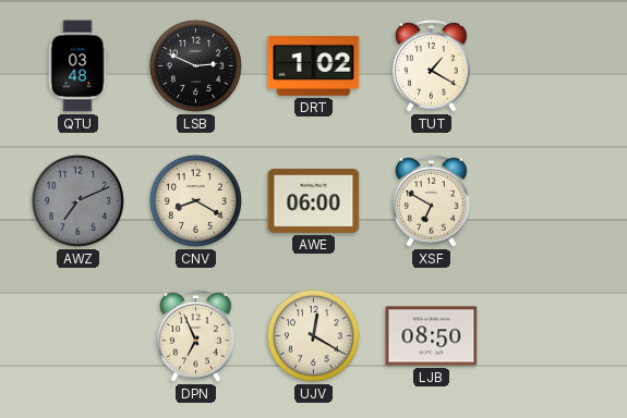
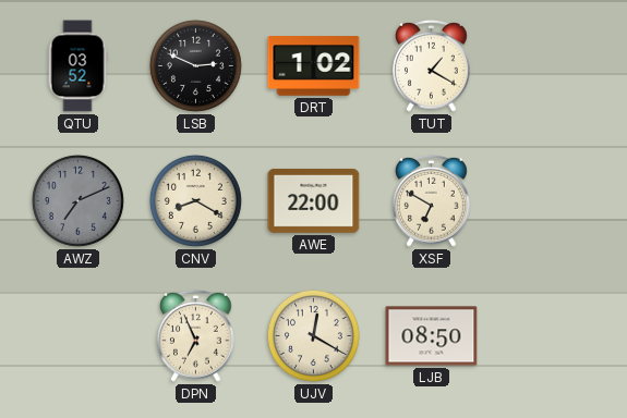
QTU: 03:48 -> 03:52 (77, 66)
AWE: 06:00 -> 22:00 (314, 200)
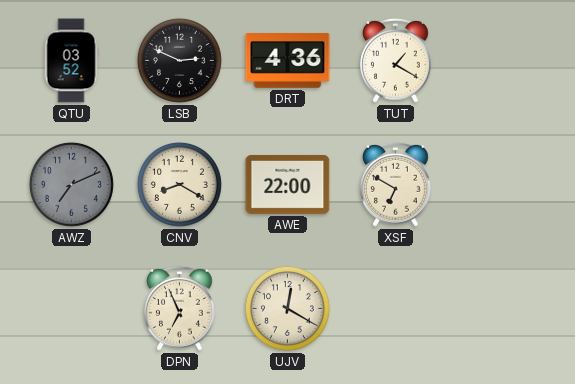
DRT: 1:02 -> 4:36 (288, 61)
LJB: 08:50 -> none (432, 336)
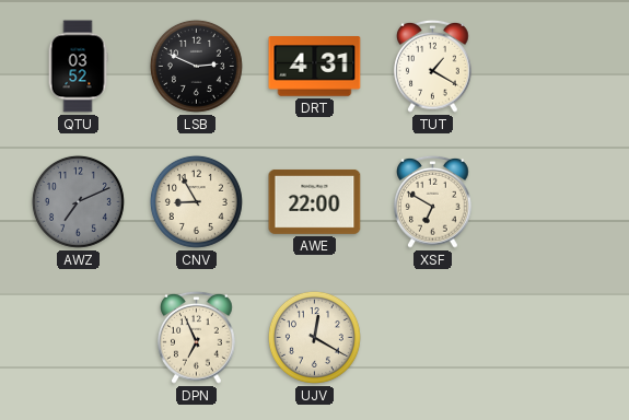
DRT: 4:36 -> 4:31 (315, 67)
CNV: 8:20 -> 8:55 (196, 201)
